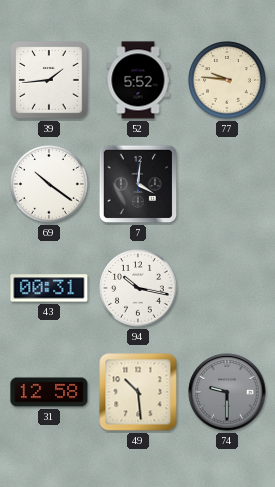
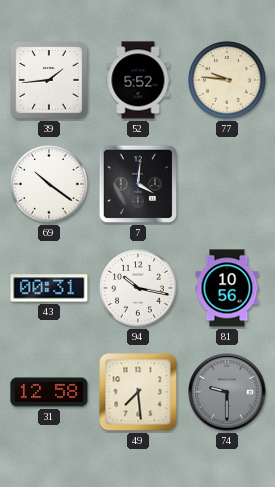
81: none -> 10:56 (227, 288)
49: 10:29 -> 7:29 (138, 392)
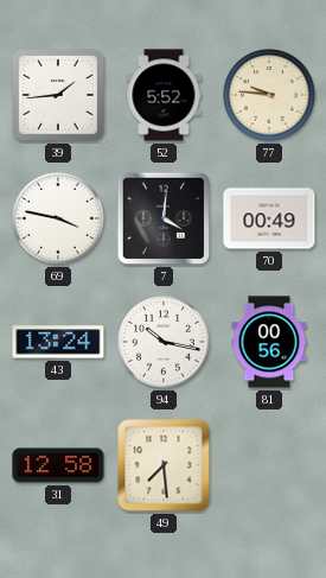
69: 10:21 -> 3:47 (59, 220)
70: none -> 00:49 (269, 218)
43: 00:31 -> 13:24 (58, 342)
81: 10:56 -> 00:56 (269, 342)
74: 9:30 -> none (227, 392)
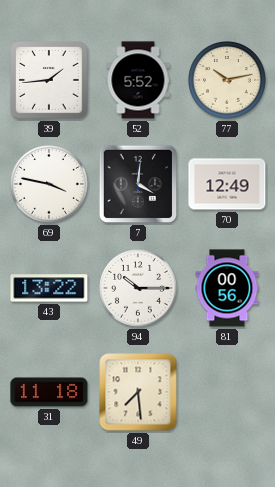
77: 9:46 -> 10:13 (228, 81)
70: 00:49 -> 12:49 (227, 184)
43: 13:24 -> 13:22 (49, 288)
94: 10:17 -> 10:15 (139, 289)
31: 12:58 -> 11:18 (49, 392)
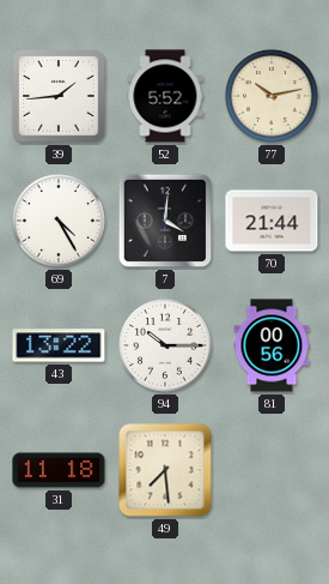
69: 3:47 -> 4:25 (60, 222)
70: 12:49 -> 21:44 (272, 221)
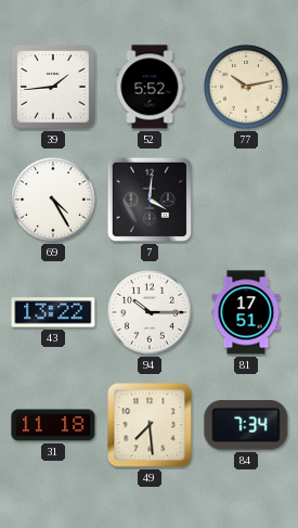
70: 21:44 -> none (272, 221)
81: 00:56 -> 17:51 (246, 312)
84: none -> 7:34 (246, 426)
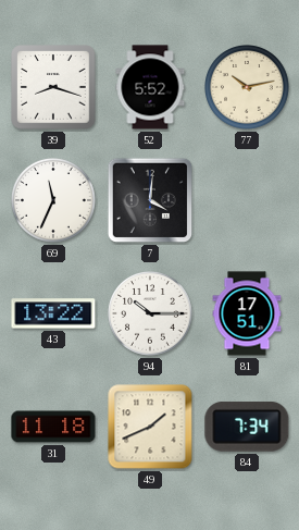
39: 1:44 -> 8:18 (53, 87)
69: 4:25 -> 11:34 (54, 201)
49: 7:29 -> 1:41 (150, 427)
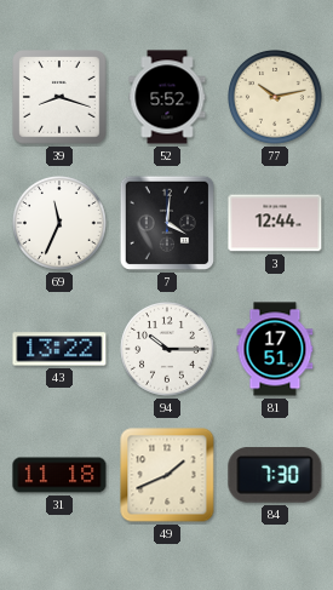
3: none -> 12:44 (275, 223)
84: 7:34 -> 7:30 (275, 476)
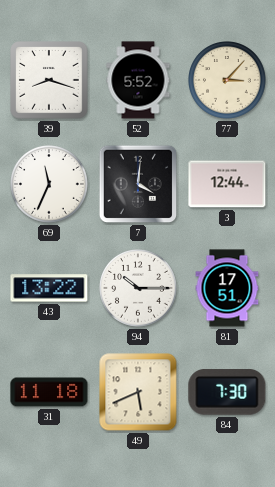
77: 10:13 -> 3:07 (228, 81)
49: 1:41 -> 5:41 (138, 392)
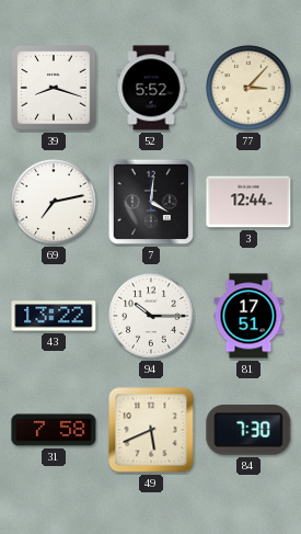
69: 11:34 -> 7:13 (55, 203)
31: 11:18 -> 7:58 (54, 430)
